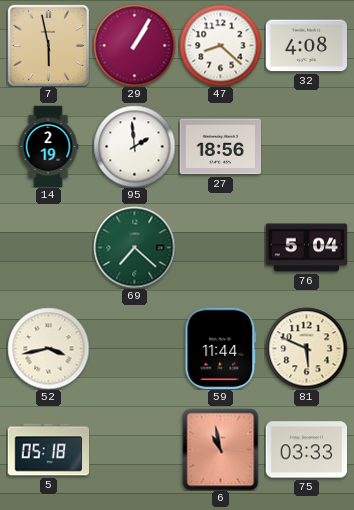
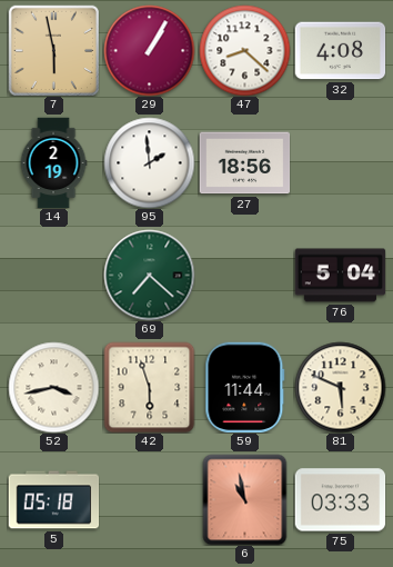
42: none -> 5:57 (149, 387)
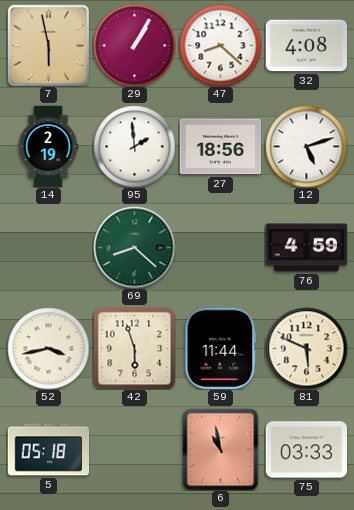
12: none -> 5:12 (306, 146)
69: 7:22 -> 8:22 (134, 247)
76: 5:04 -> 4:59 (306, 248)
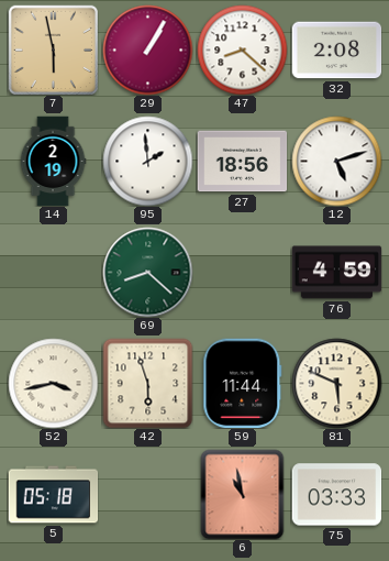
32: 4:08 -> 2:08 (336, 51)
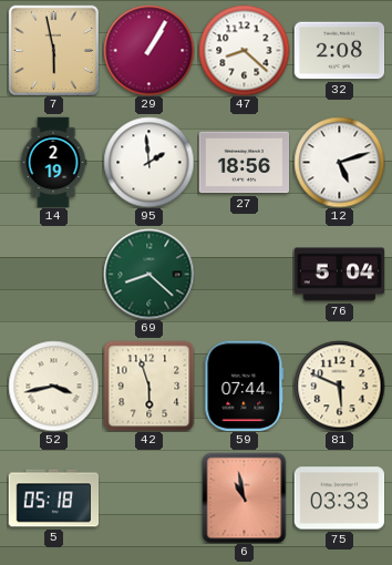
76: 4:59 -> 5:04 (339, 275)
59: 11:44 -> 07:44 (245, 386)
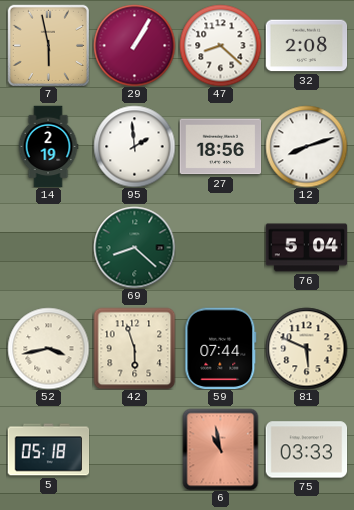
12: 5:12 -> 8:12 (306, 146)
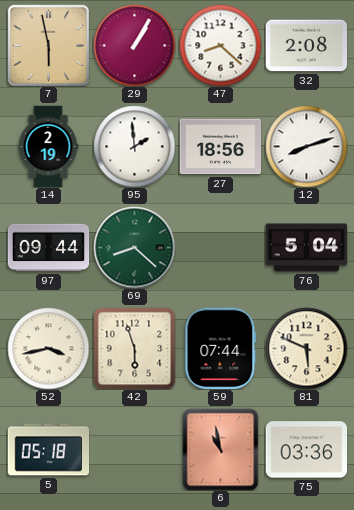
97: none -> 09:44 (48, 248)
75: 03:33 -> 03:36 (306, 450)
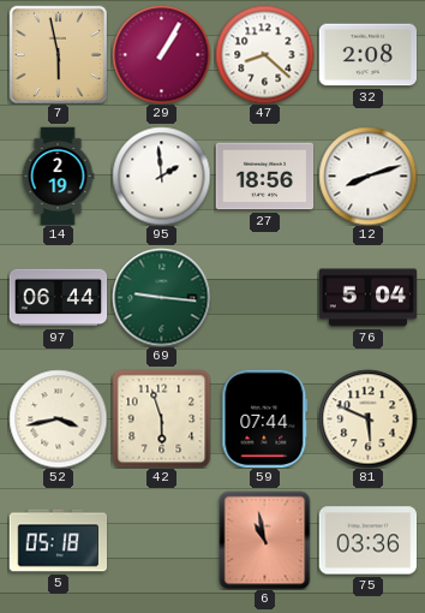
97: 09:44 -> 06:44 (58, 298)
69: 8:22 -> 9:16 (161, 297)
